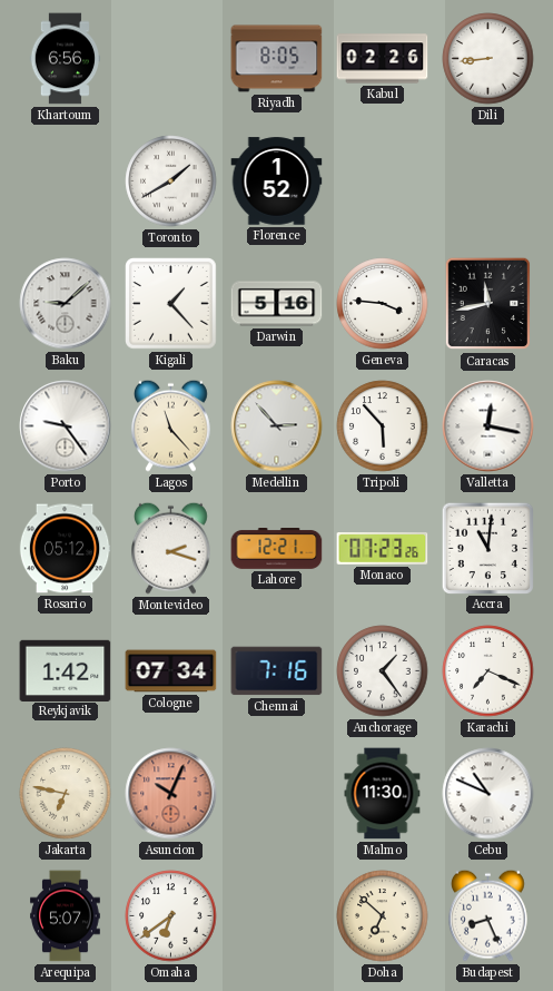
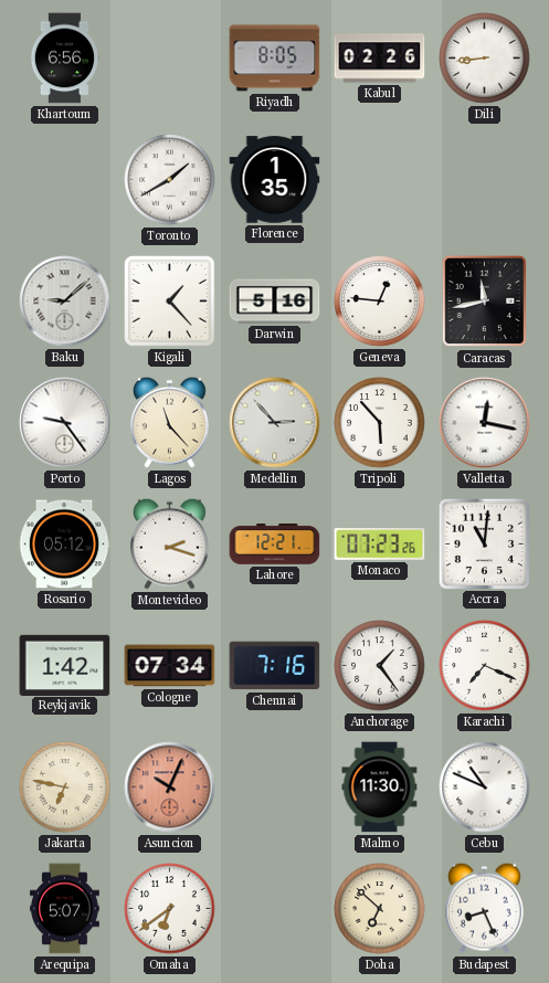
Florence: 1:52 -> 1:35 (275, 180)
Geneva: 3:46 -> 12:46 (380, 302)
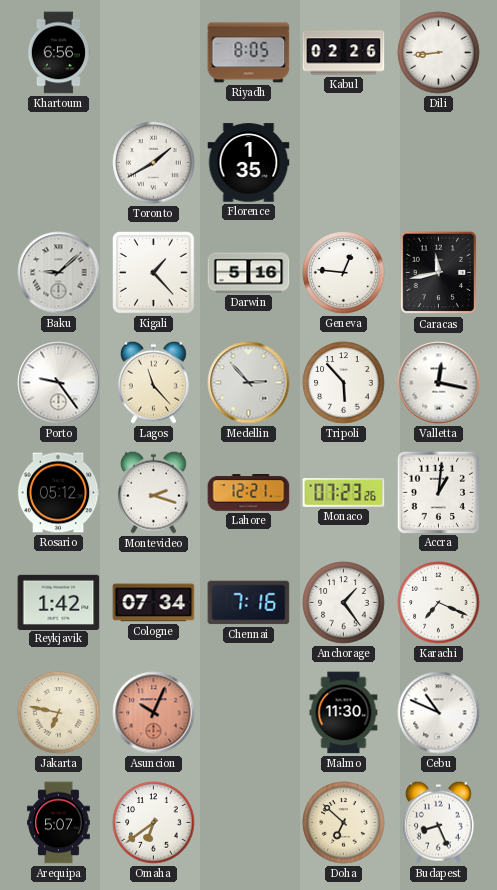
Accra: 11:01 -> 1:01 (438, 492)
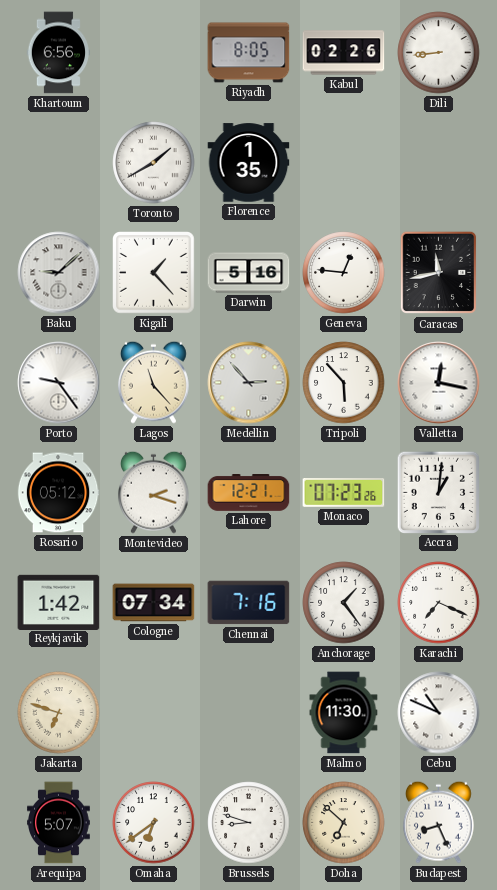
Jakarta: 6:47 -> 6:48 (59, 713)
Asuncion: 10:04 -> none (154, 713)
Brussels: none -> 8:48 (249, 823)
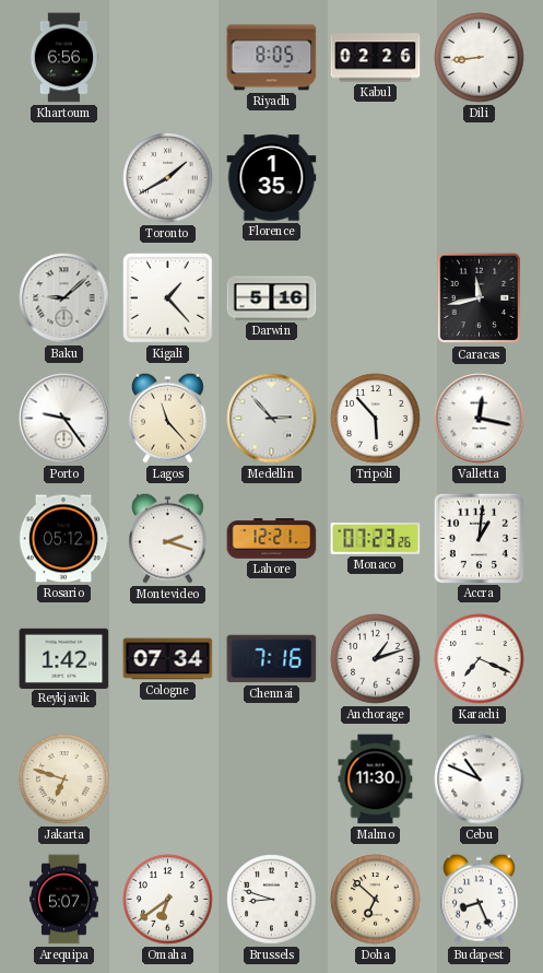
Geneva: 12:46 -> none (344, 273)
Anchorage: 1:24 -> 1:12 (376, 659)
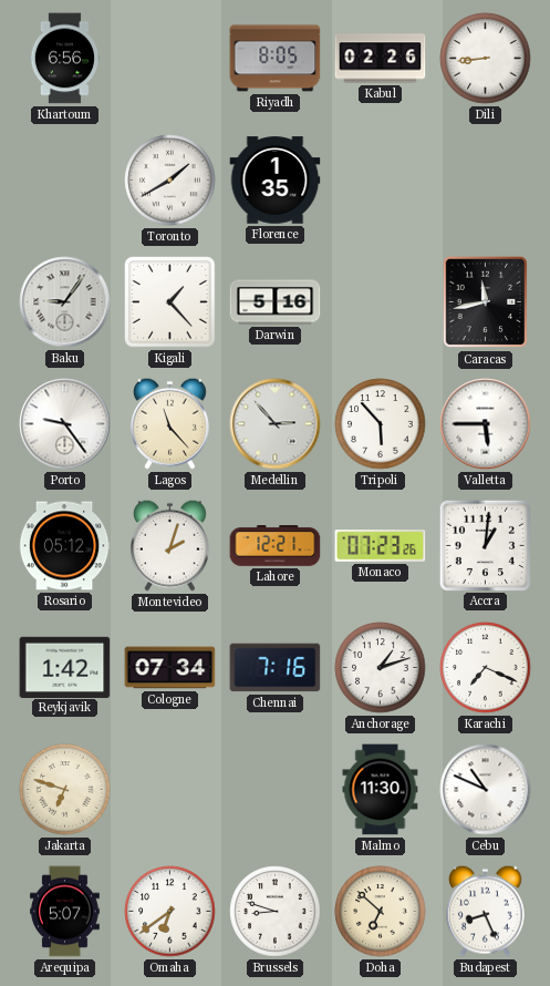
Baku: 9:08 -> 9:06 (65, 302)
Valletta: 12:17 -> 5:45 (486, 424)
Montevideo: 2:18 -> 2:03 (169, 545)
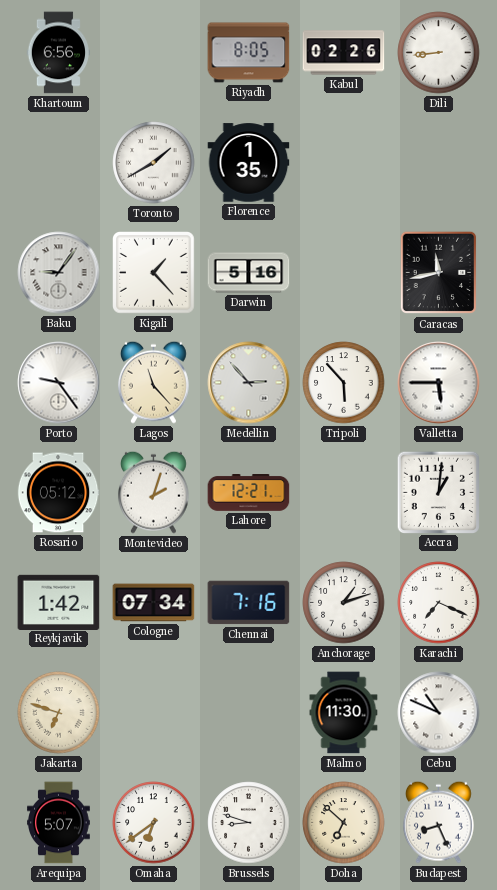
Monaco: 07:23 -> none (381, 546)
